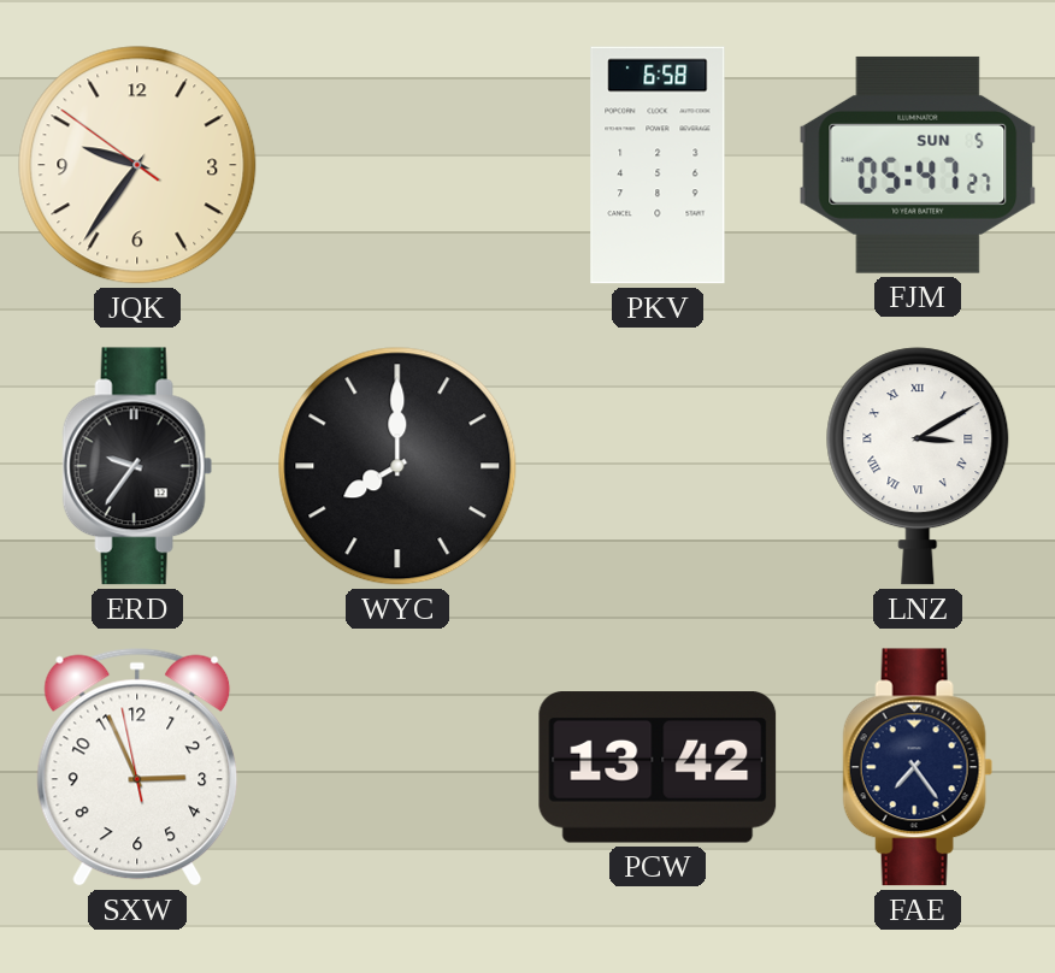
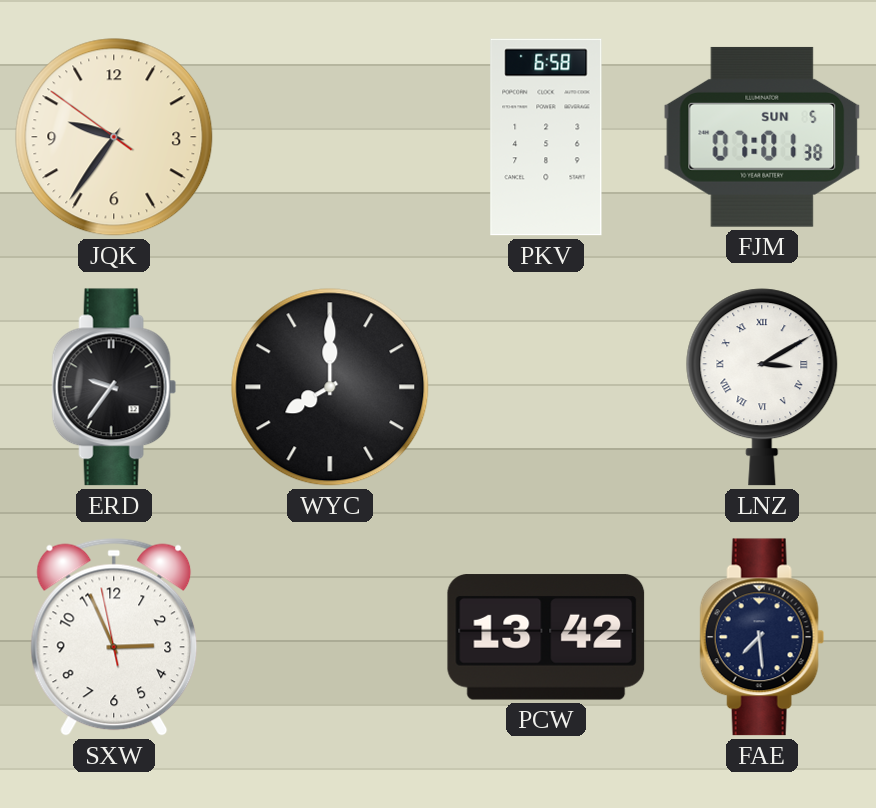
FJM: 05:47 -> 07:01 (762, 137)
FAE: 7:24 -> 7:29 (762, 637)
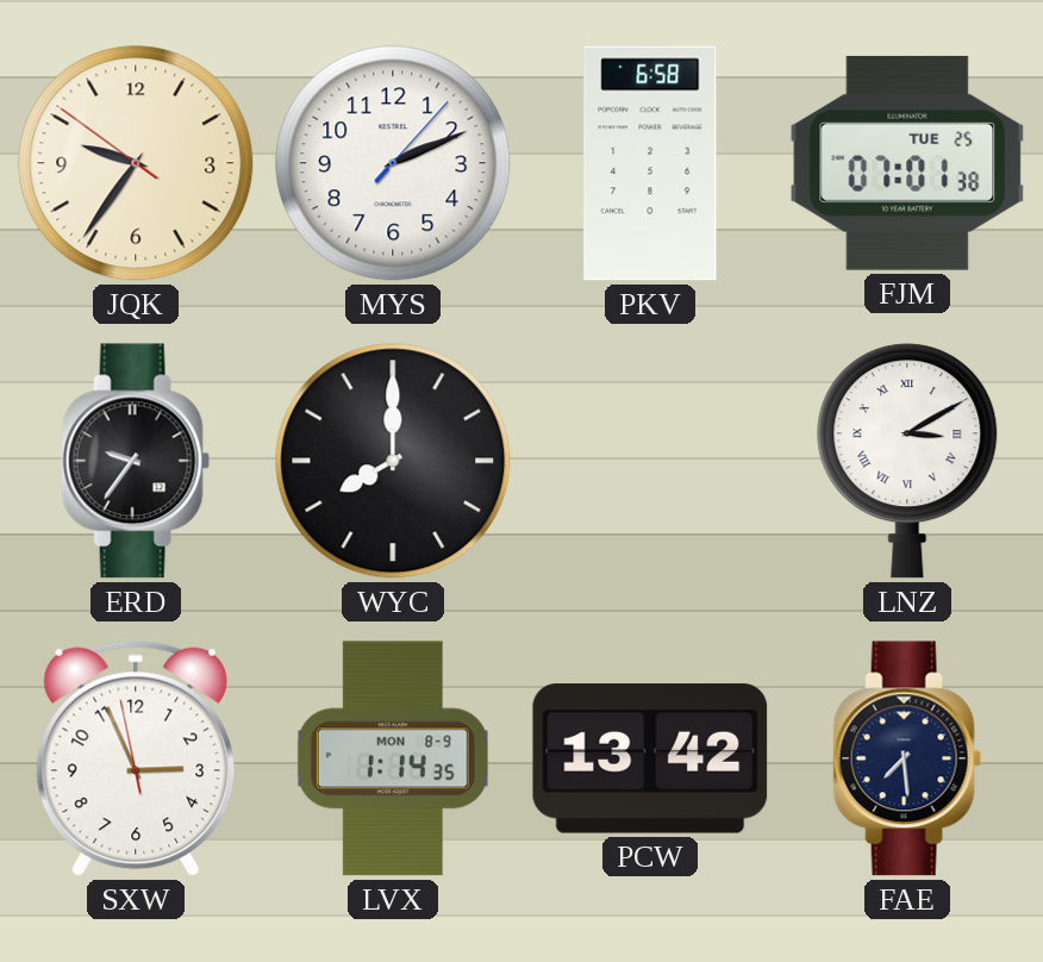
MYS: none -> 2:11 (393, 163)
FJM date: SUN 5 -> TUE 25 (907, 163)
LVX: none -> 1:14 (393, 758)
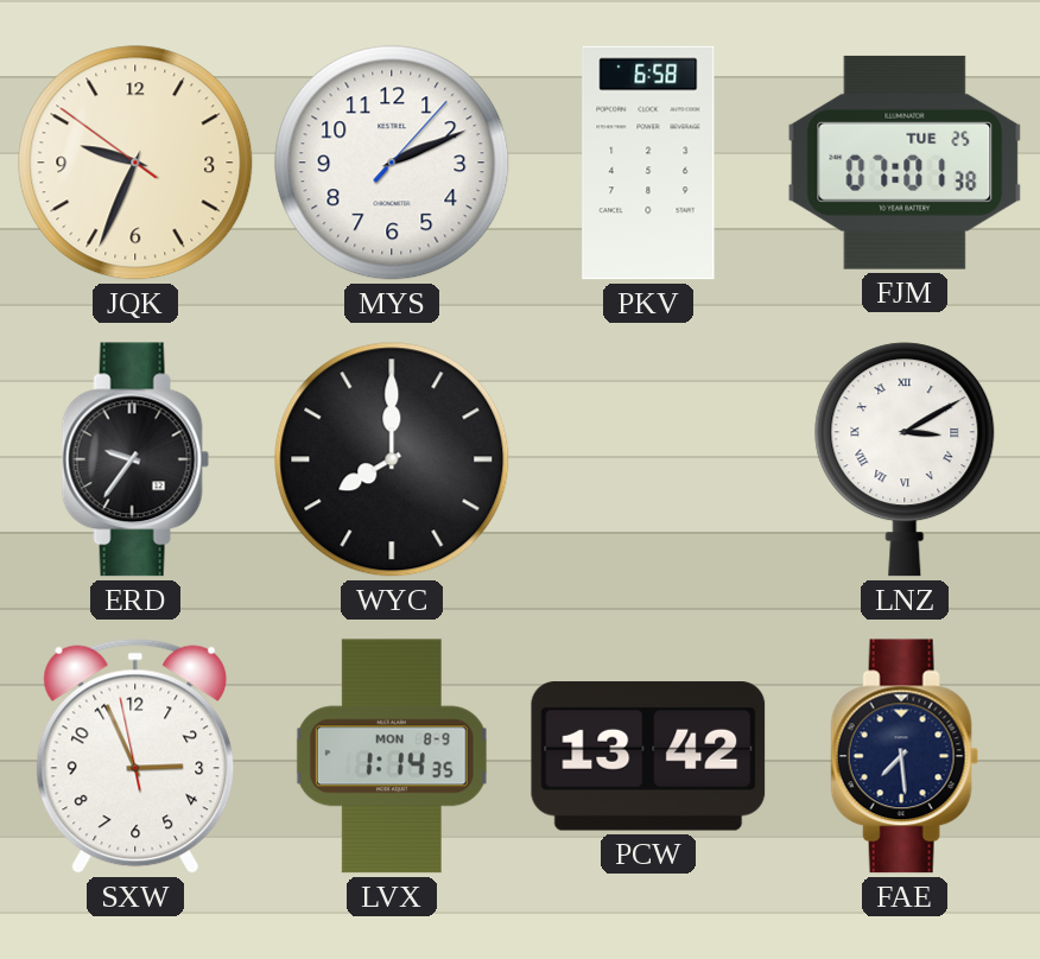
JQK: 9:35 -> 9:33 (135, 163)
